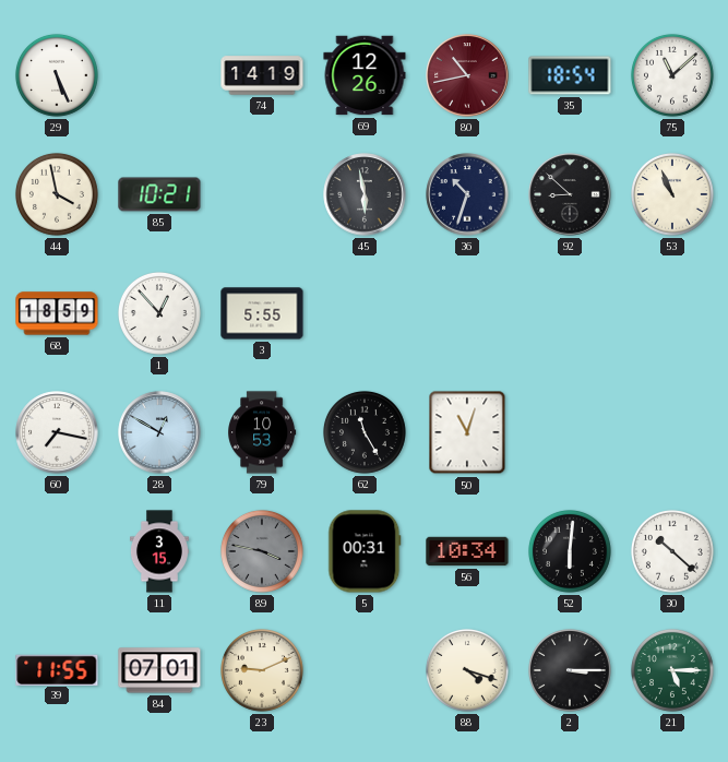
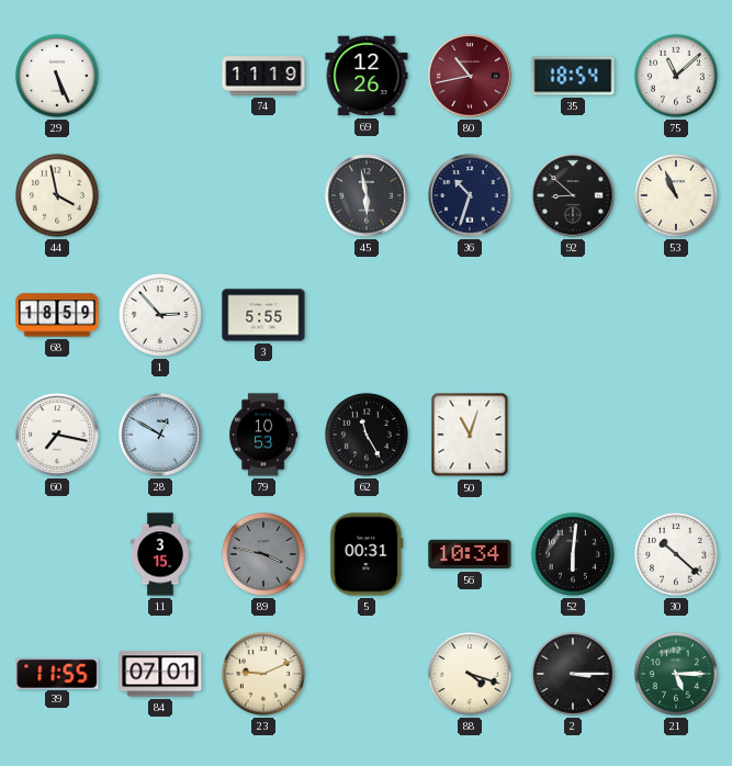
74: 14:19 -> 11:19 (263, 76)
85: 10:21 -> none (159, 194)
1: 12:53 -> 2:53 (160, 315)
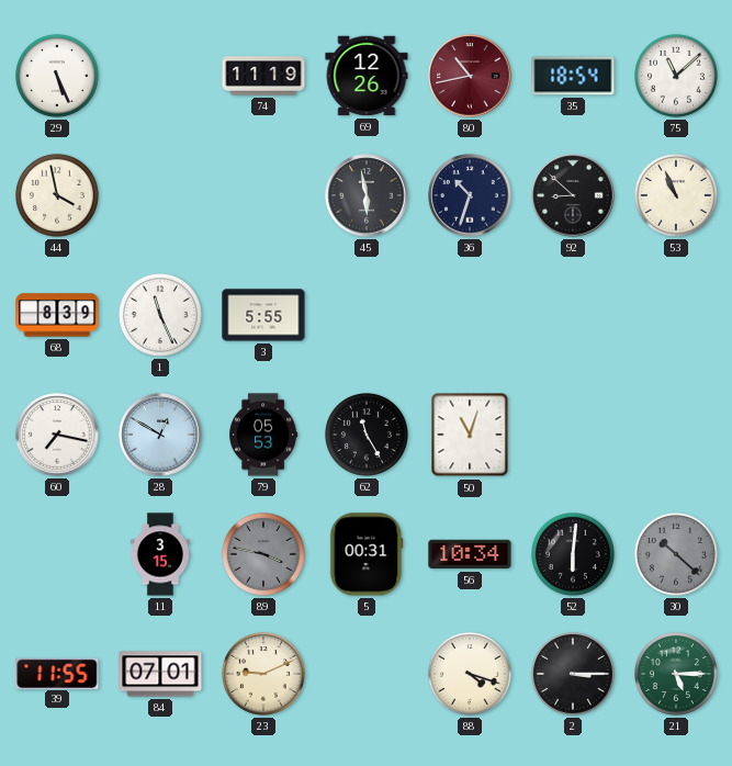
68: 18:59 -> 8:39 (57, 315)
1: 2:53 -> 11:26 (160, 315)
79: 10:53 -> 05:53 (263, 435)
30 dial: white -> grey (676, 554)
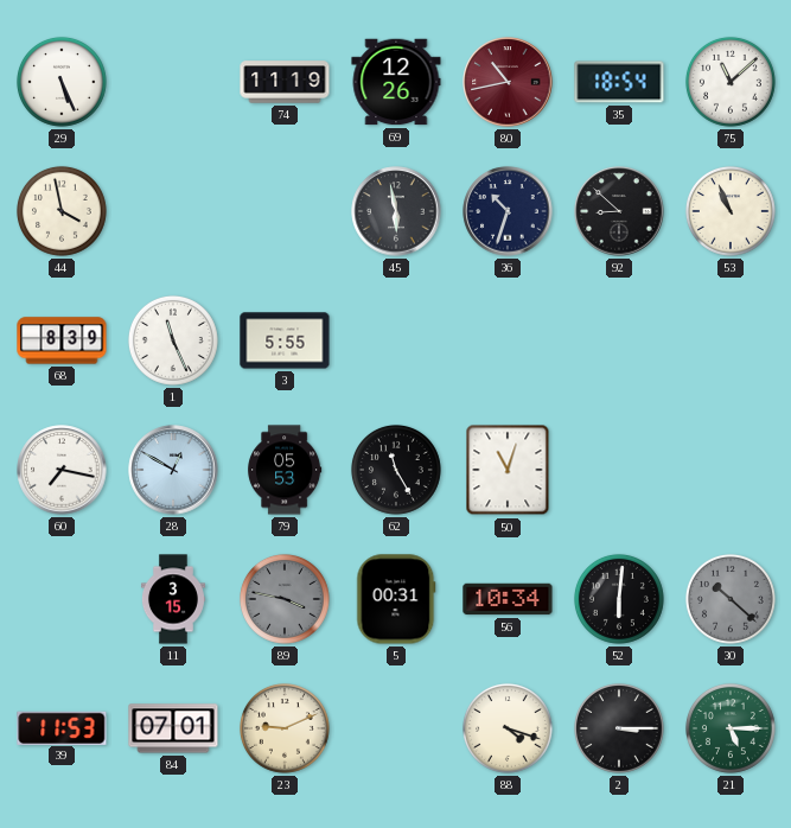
39: 11:55 -> 11:53 (62, 727)
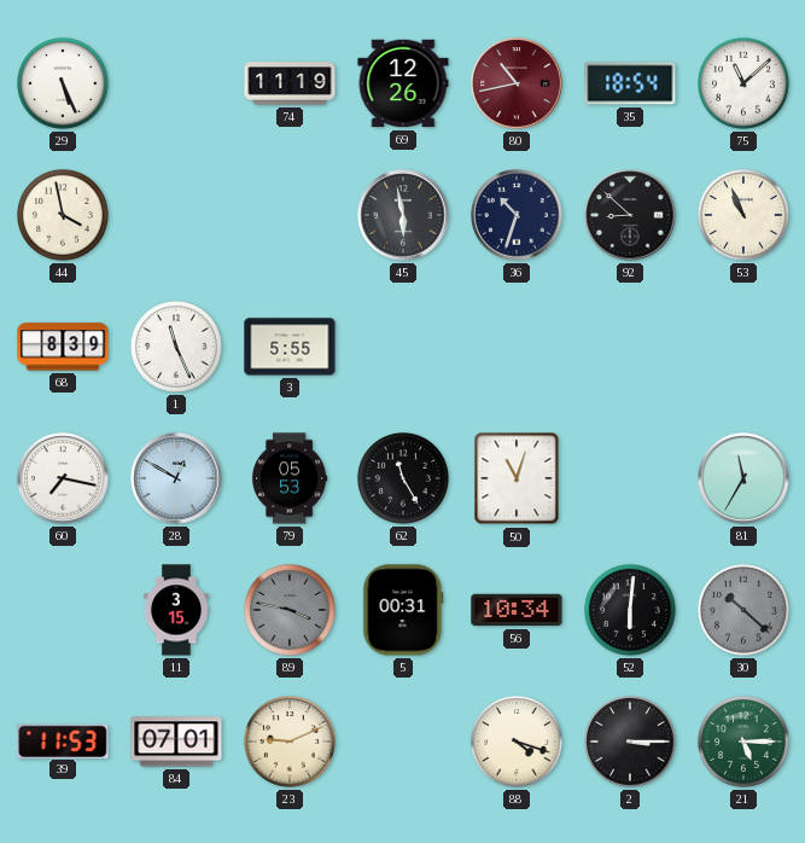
81: none -> 11:35 (743, 478)
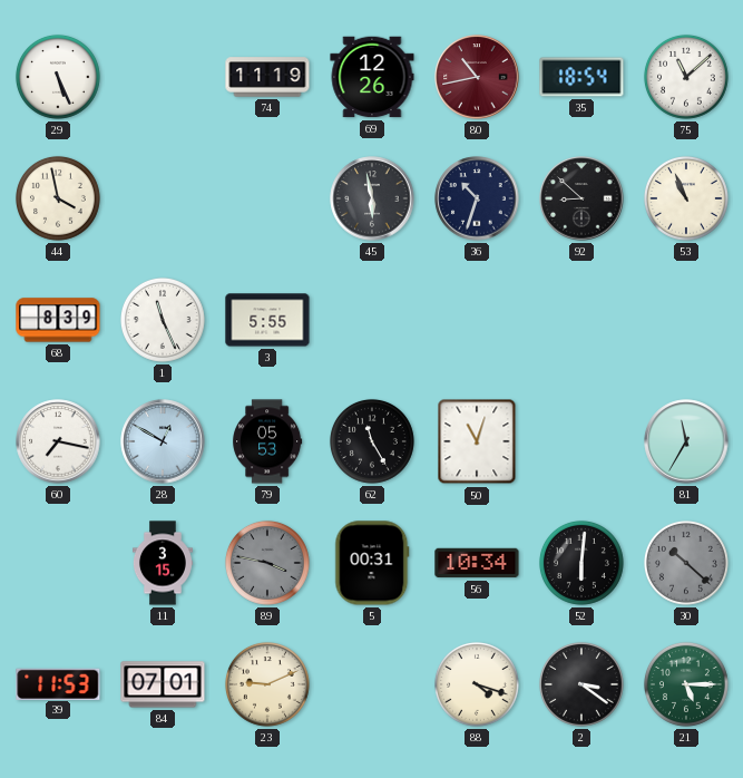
2: 3:15 -> 3:21 (581, 684)
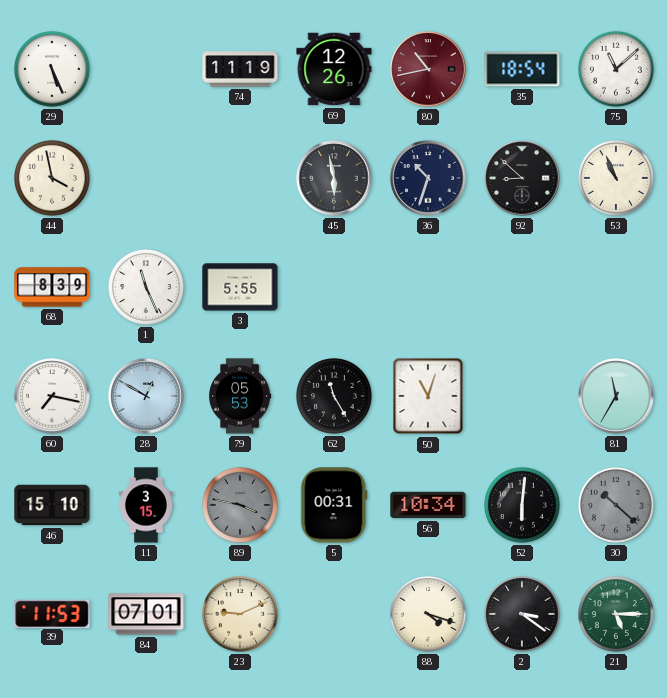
46: none -> 15:10 (52, 505)
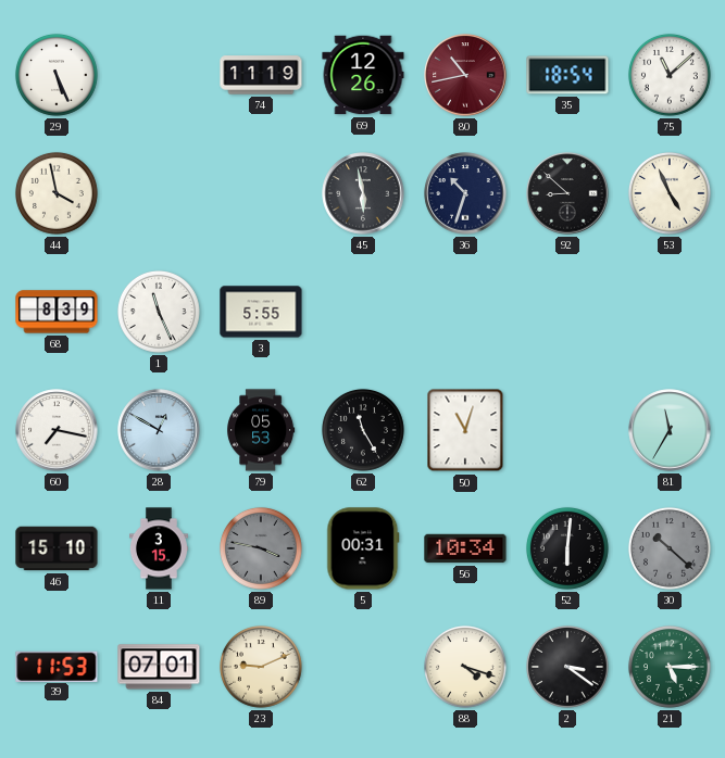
53: 10:56 -> 4:56 (670, 193)
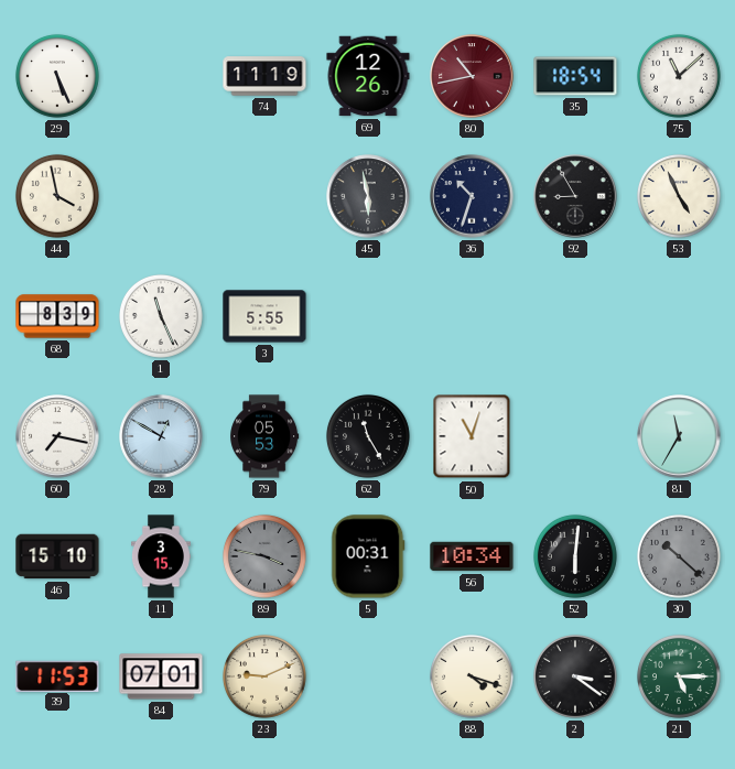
92: 8:52 -> 8:55 (575, 196)
